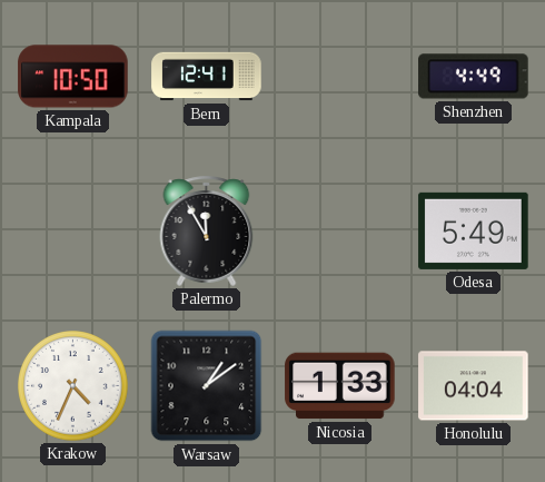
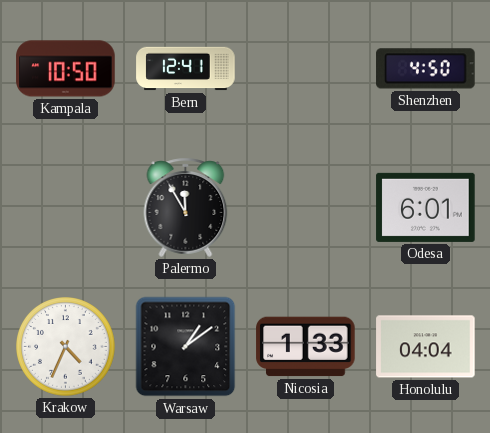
Shenzhen: 4:49 -> 4:50 (426, 69)
Odesa: 5:49 -> 6:01 (426, 207)
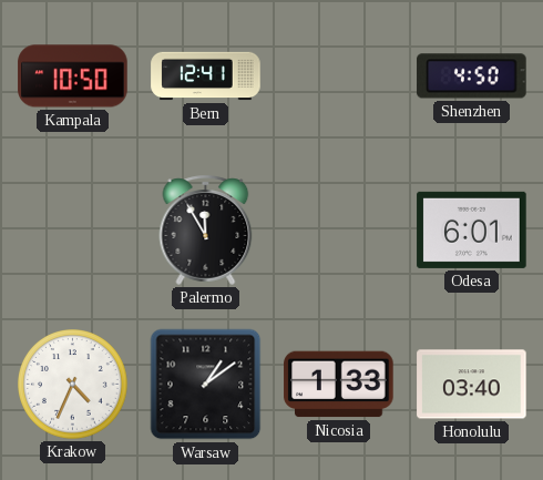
Honolulu: 04:04 -> 03:40 (472, 385)
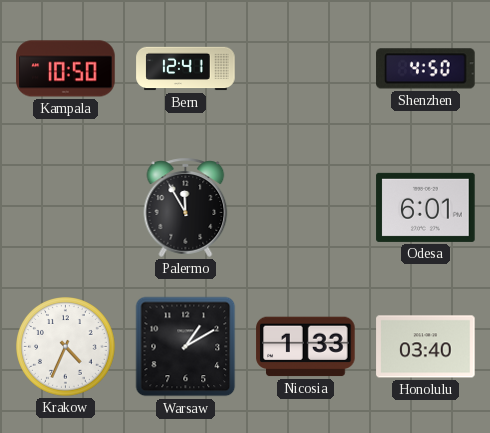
Warsaw: 1:09 -> 1:10 (186, 347)
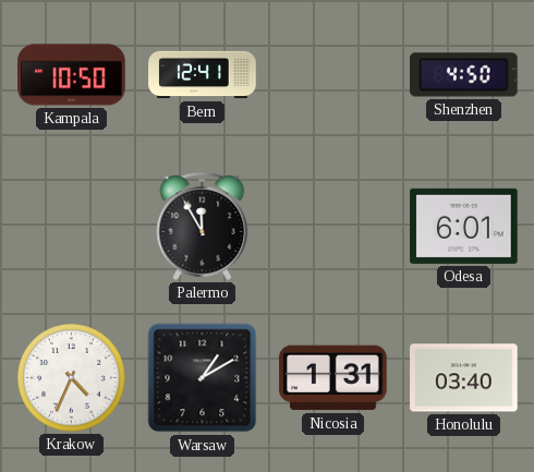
Nicosia: 1:33 -> 1:31 (333, 378)
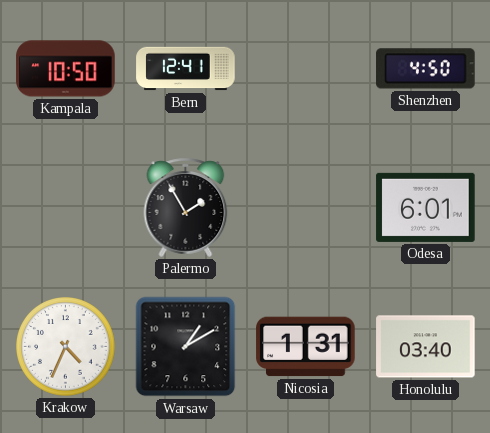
Palermo: 11:55 -> 1:55 (186, 207)
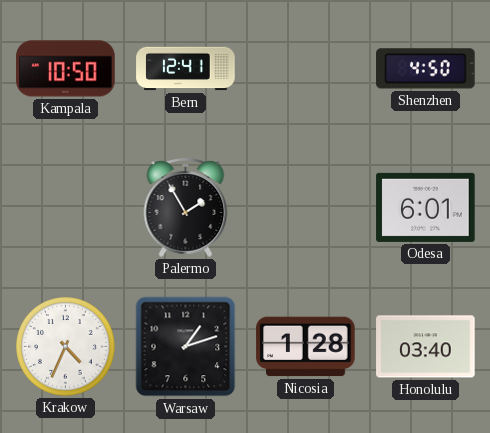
Warsaw: 1:10 -> 1:12 (186, 347)
Nicosia: 1:31 -> 1:28 (306, 347)
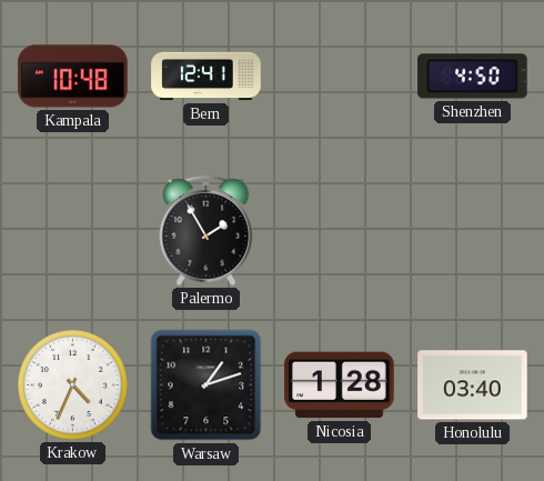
Kampala: 10:50 -> 10:48 (73, 77)
Odesa: 6:01 -> none (426, 207)
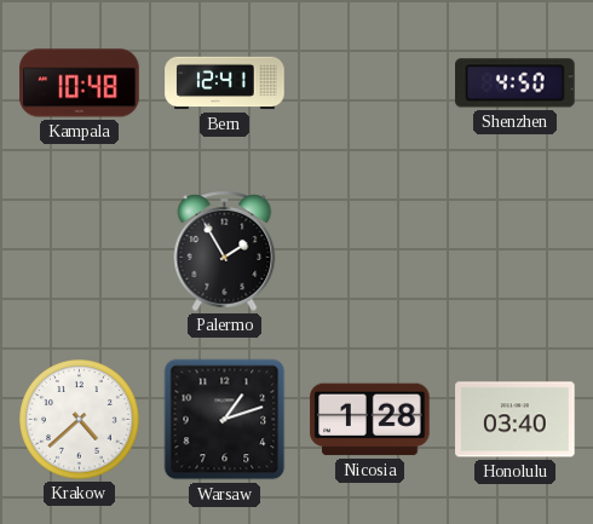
Krakow: 4:34 -> 4:38 (80, 420)
